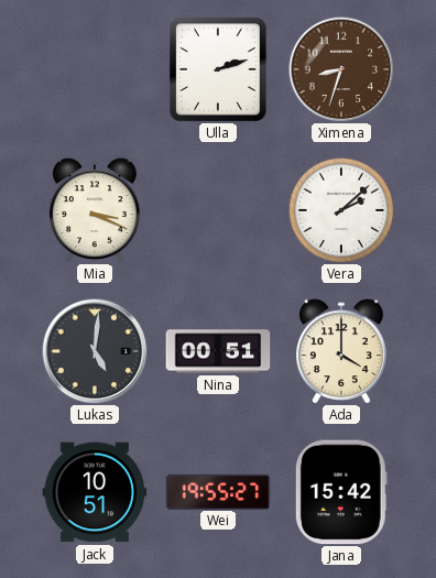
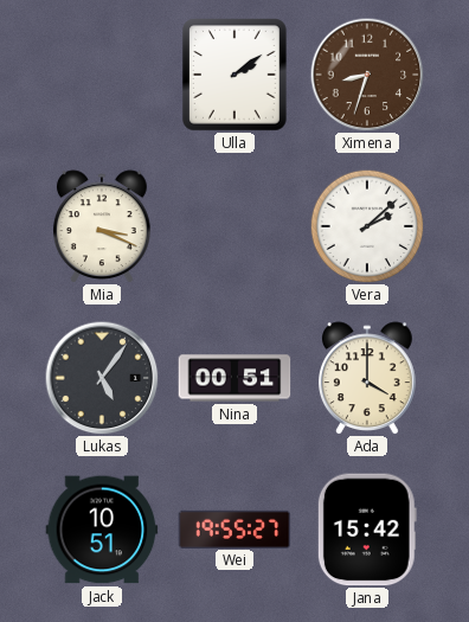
Ulla: 2:12 -> 2:09 (236, 75)
Lukas: 5:01 -> 5:06 (102, 378)
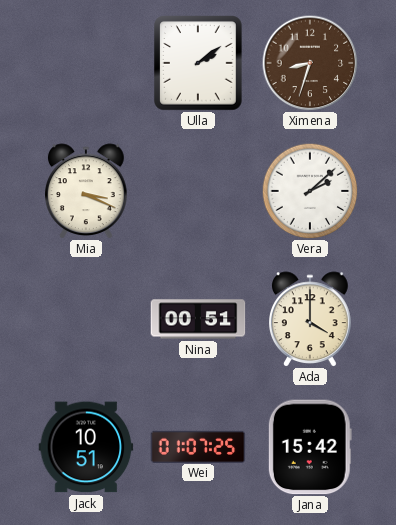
Lukas: 5:06 -> none (102, 378)
Wei: 19:55 -> 01:07 (198, 446)
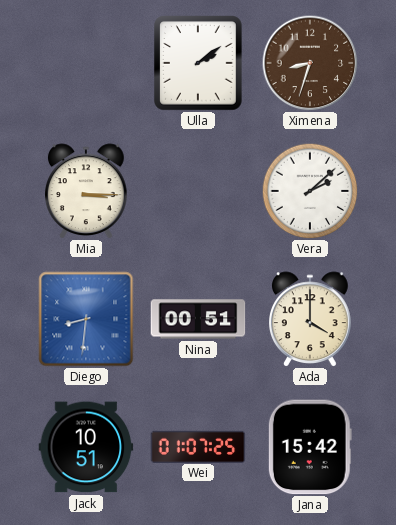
Mia: 3:19 -> 3:15 (87, 191)
Diego: none -> 8:31 (86, 319)
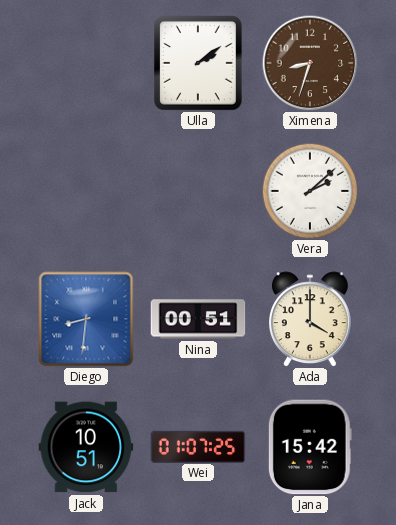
Mia: 3:15 -> none (87, 191)
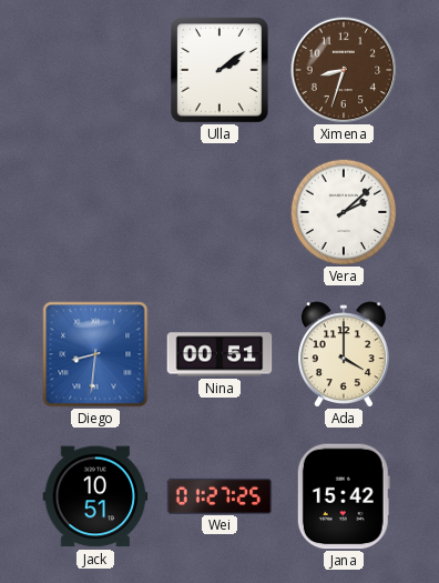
Wei: 01:07 -> 01:27 (219, 495)
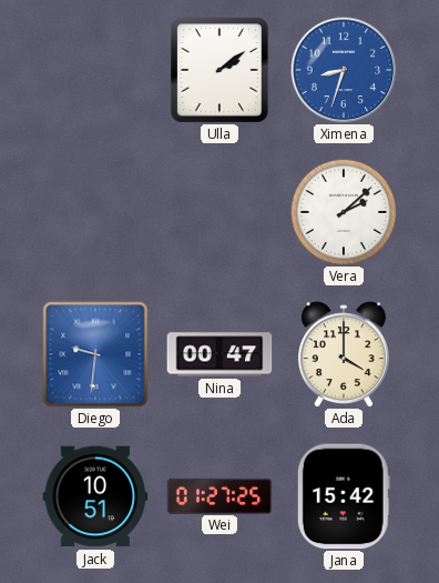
Ximena dial: brown -> blue (344, 70)
Diego: 8:31 -> 9:31 (95, 354)
Nina: 00:51 -> 00:47 (219, 354)
